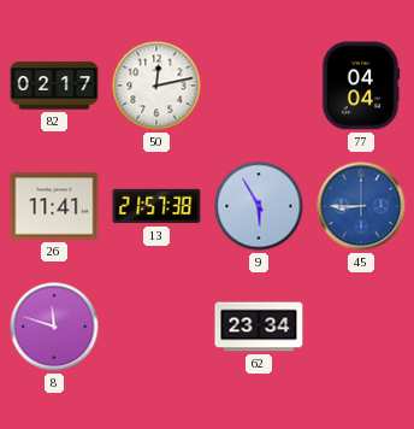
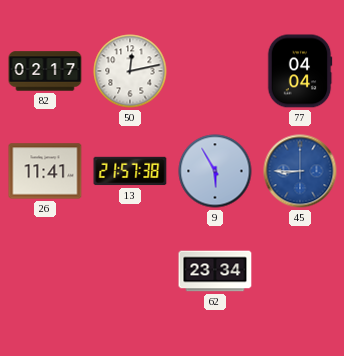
8: 11:48 -> none (54, 327)
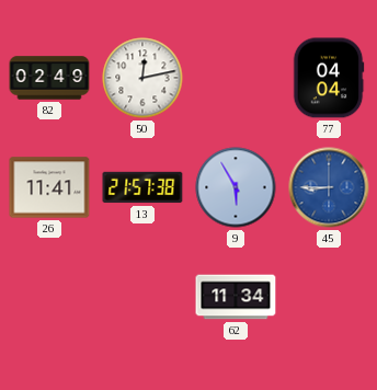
82: 02:17 -> 02:49 (49, 78)
62: 23:34 -> 11:34 (236, 297)
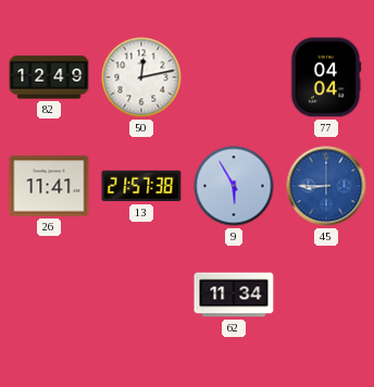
82: 02:49 -> 12:49 (49, 77)
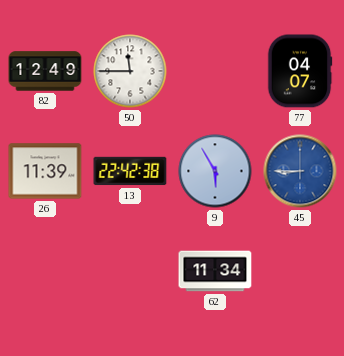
50: 12:13 -> 11:45 (130, 71)
77: 04:04 -> 04:07 (300, 71)
26: 11:41 -> 11:39 (45, 171)
13: 21:57 -> 22:42 (130, 171)
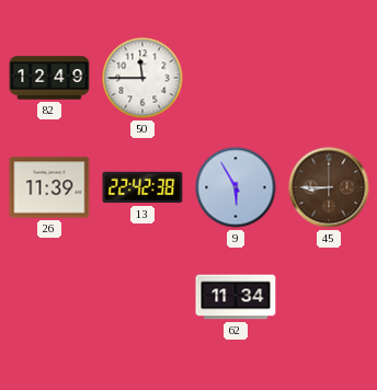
77: 04:07 -> none (300, 71)
45 dial: blue -> brown (329, 187)
